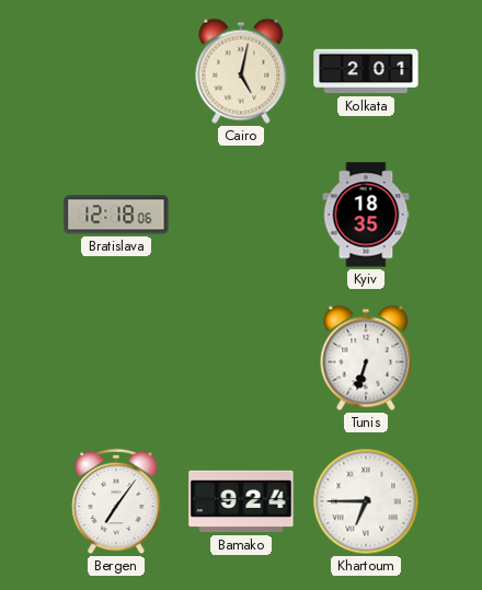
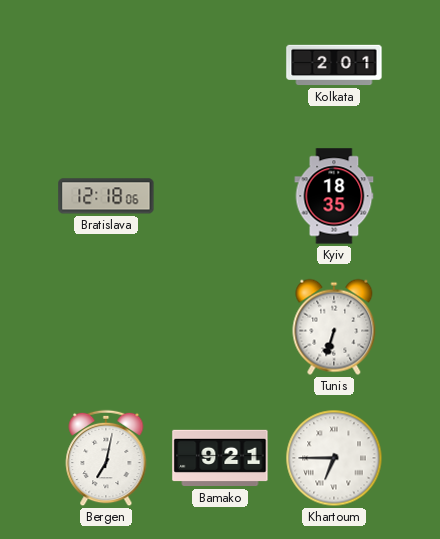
Cairo: 5:02 -> none (241, 71)
Bergen: 7:06 -> 7:02 (106, 458)
Bamako: 9:24 -> 9:21 (220, 458)
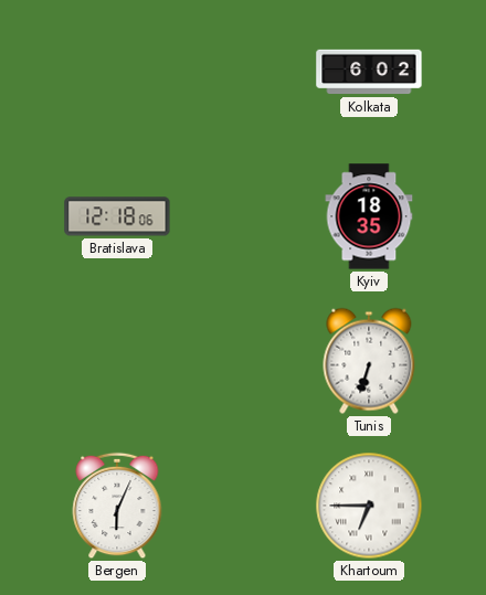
Kolkata: 2:01 -> 6:02 (369, 72)
Bergen: 7:02 -> 6:04 (117, 506)
Bamako: 9:21 -> none (220, 458)
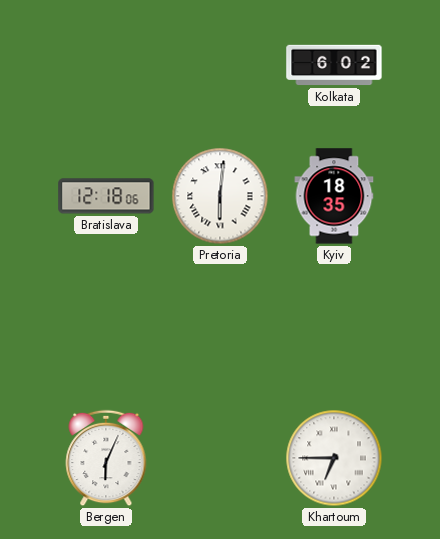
Pretoria: none -> 6:01 (220, 196)
Tunis: 6:33 -> none (369, 361)
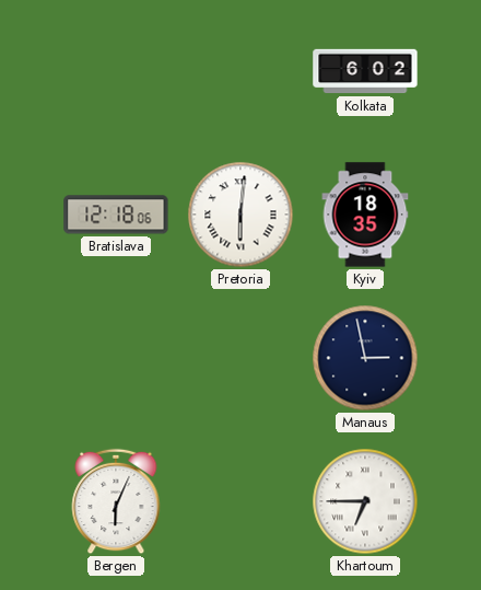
Manaus: none -> 2:58 (365, 358)
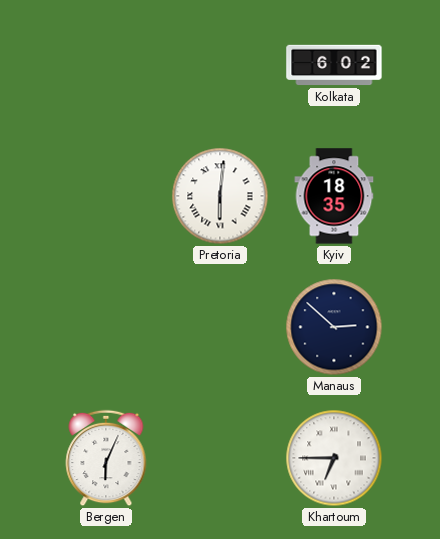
Bratislava: 12:18 -> none (116, 215)
Manaus: 2:58 -> 2:52 (334, 327)
